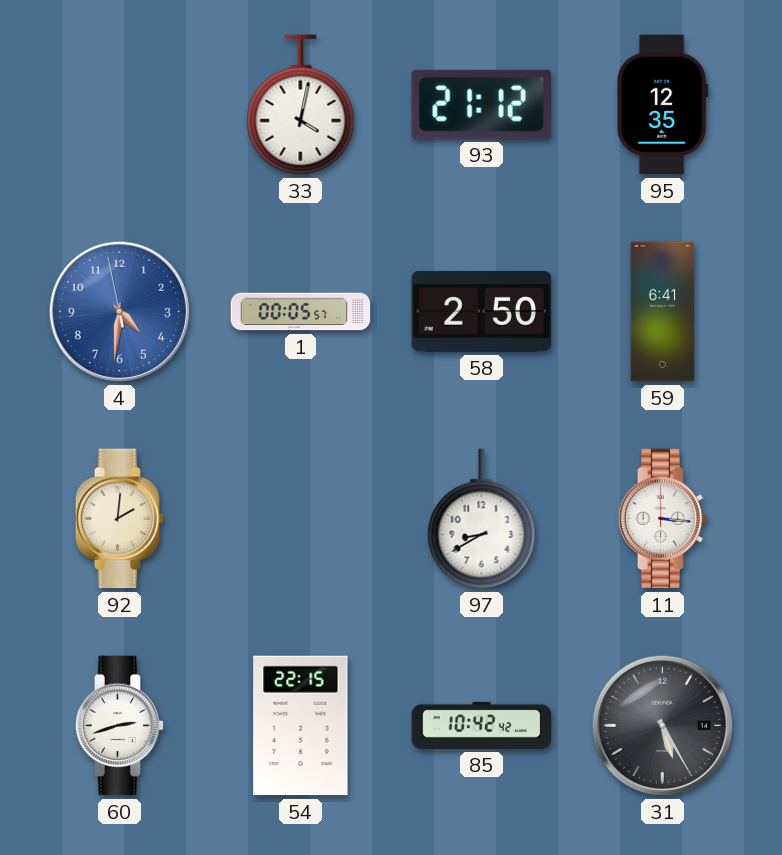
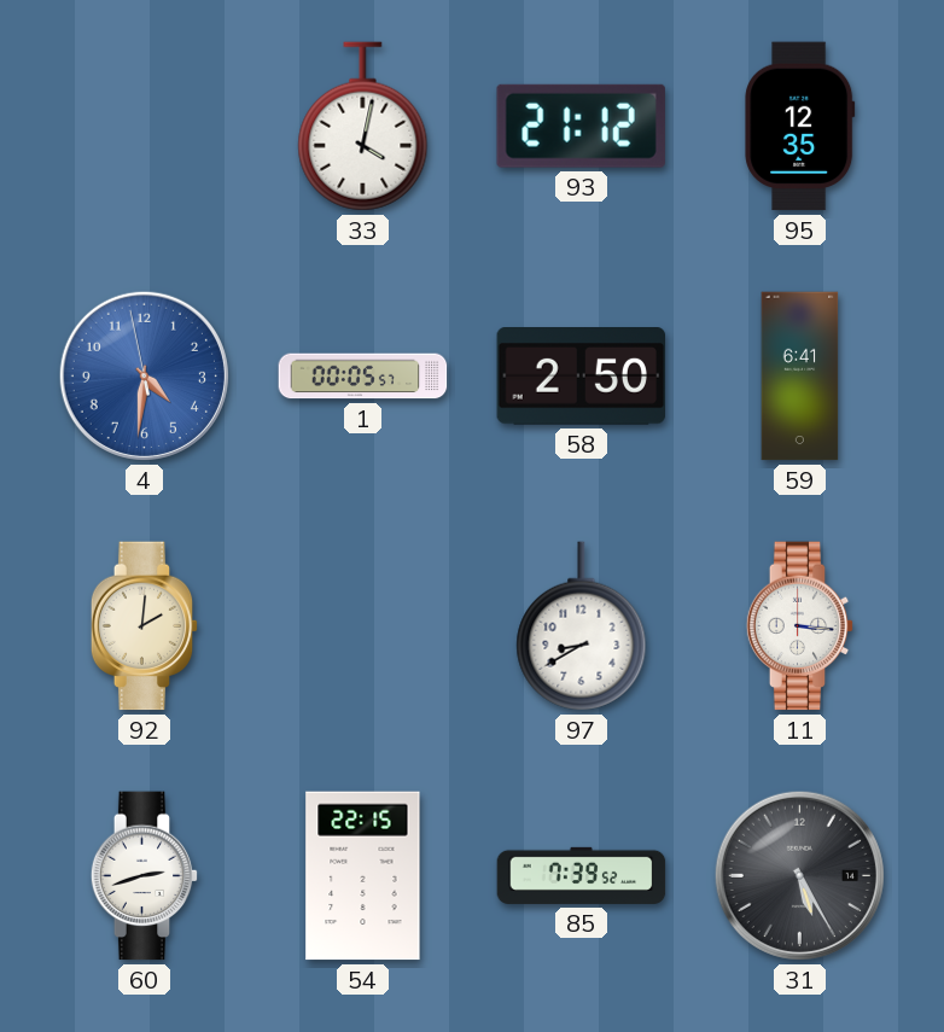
85: 10:42 -> 7:39 (582, 875)
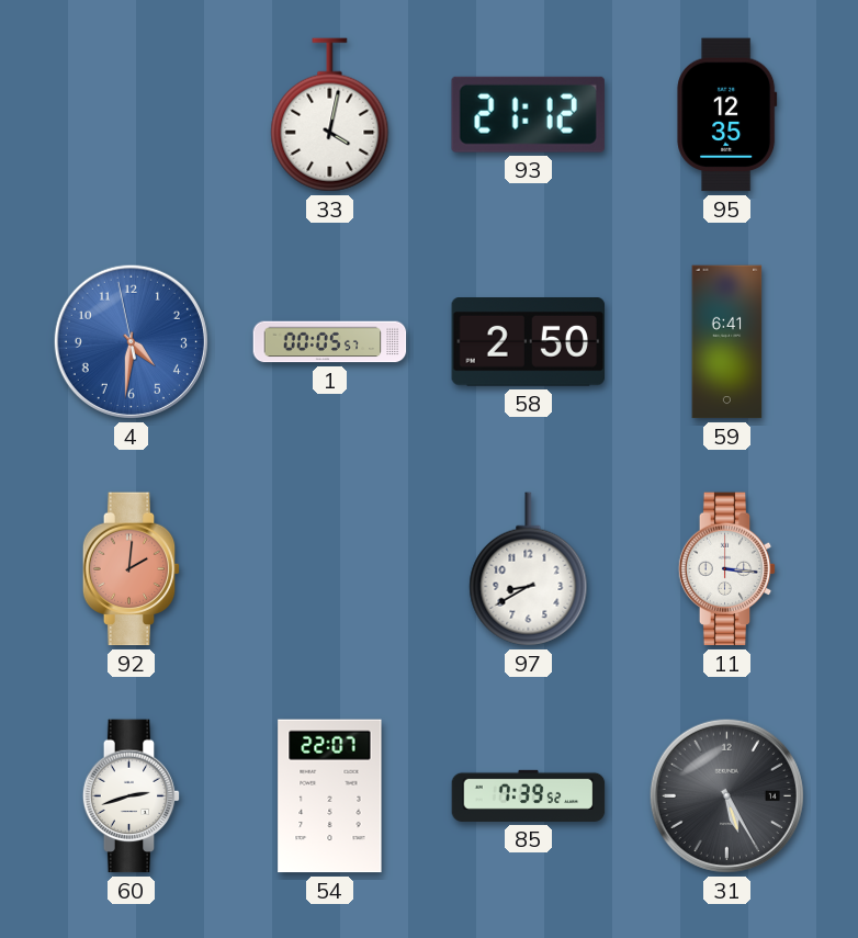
92 dial: cream -> salmon (132, 569)
54: 22:15 -> 22:07 (330, 796)
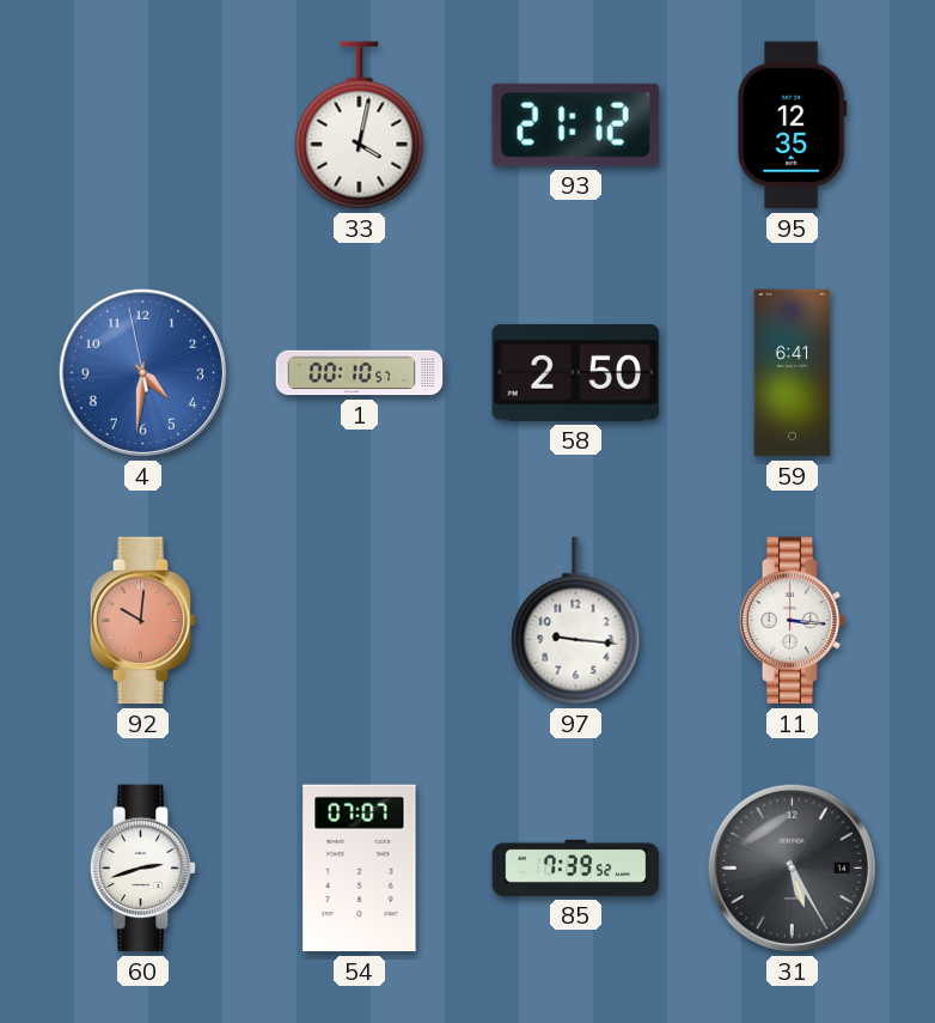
1: 00:05 -> 00:10 (360, 373)
92: 2:01 -> 10:01 (143, 621)
97: 8:40 -> 9:16 (576, 621)
54: 22:07 -> 07:07 (360, 869)
